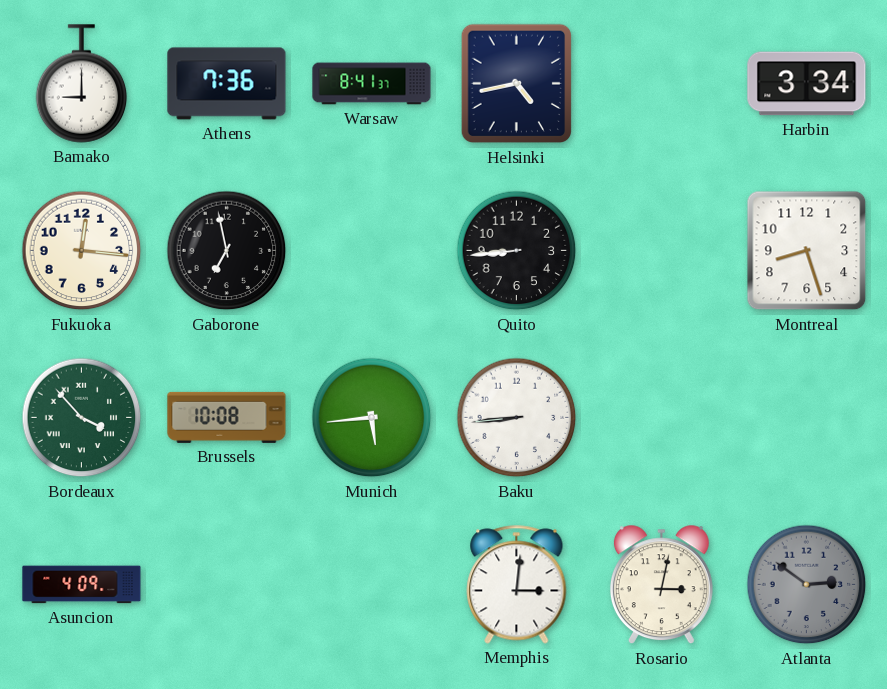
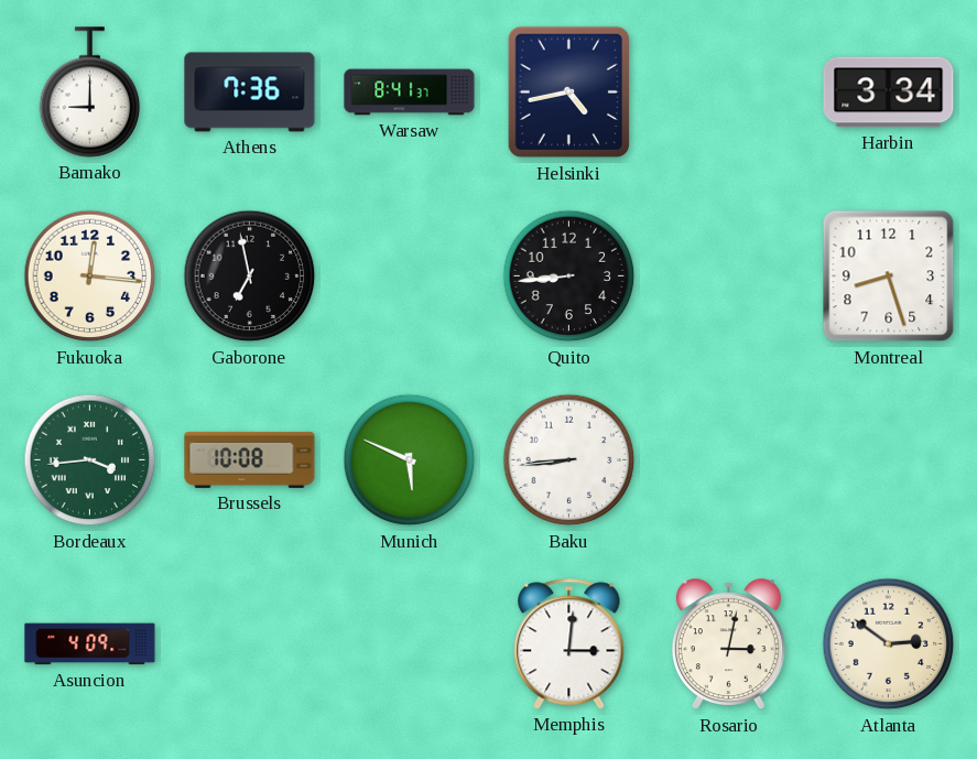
Bordeaux: 3:53 -> 3:44 (90, 460)
Munich: 5:44 -> 5:49 (410, 460)
Atlanta dial: grey -> cream (889, 644)
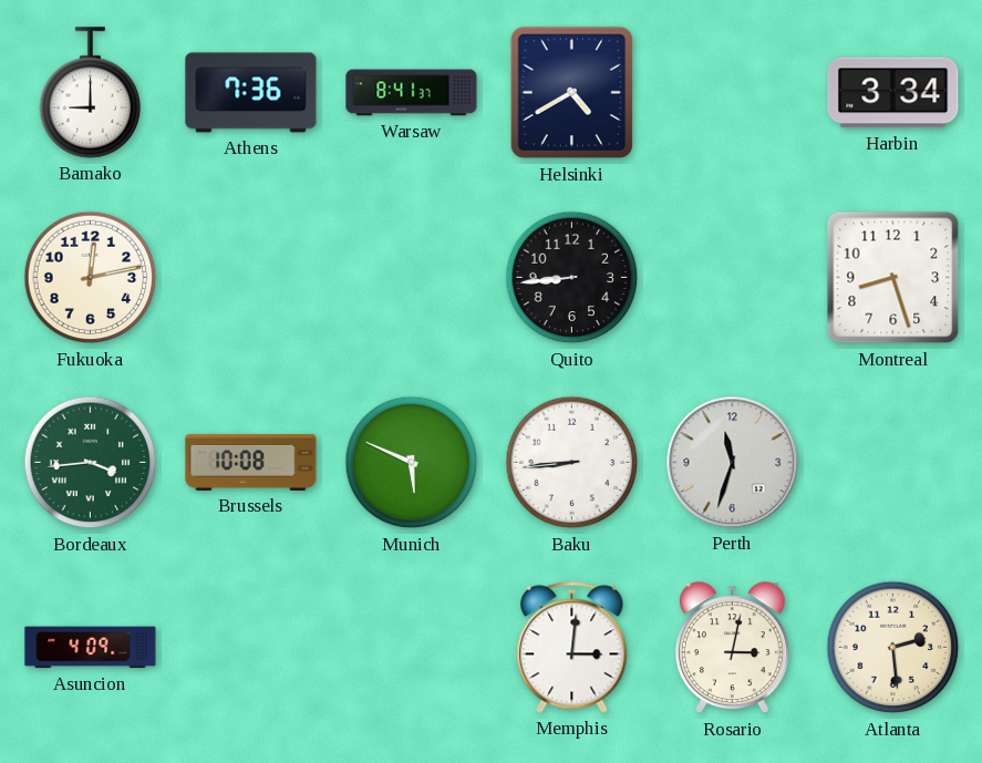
Helsinki: 4:43 -> 4:40 (571, 93)
Fukuoka: 12:16 -> 12:13 (91, 278)
Gaborone: 6:58 -> none (250, 277)
Perth: none -> 11:33 (733, 463)
Atlanta: 2:51 -> 2:29 (893, 648)
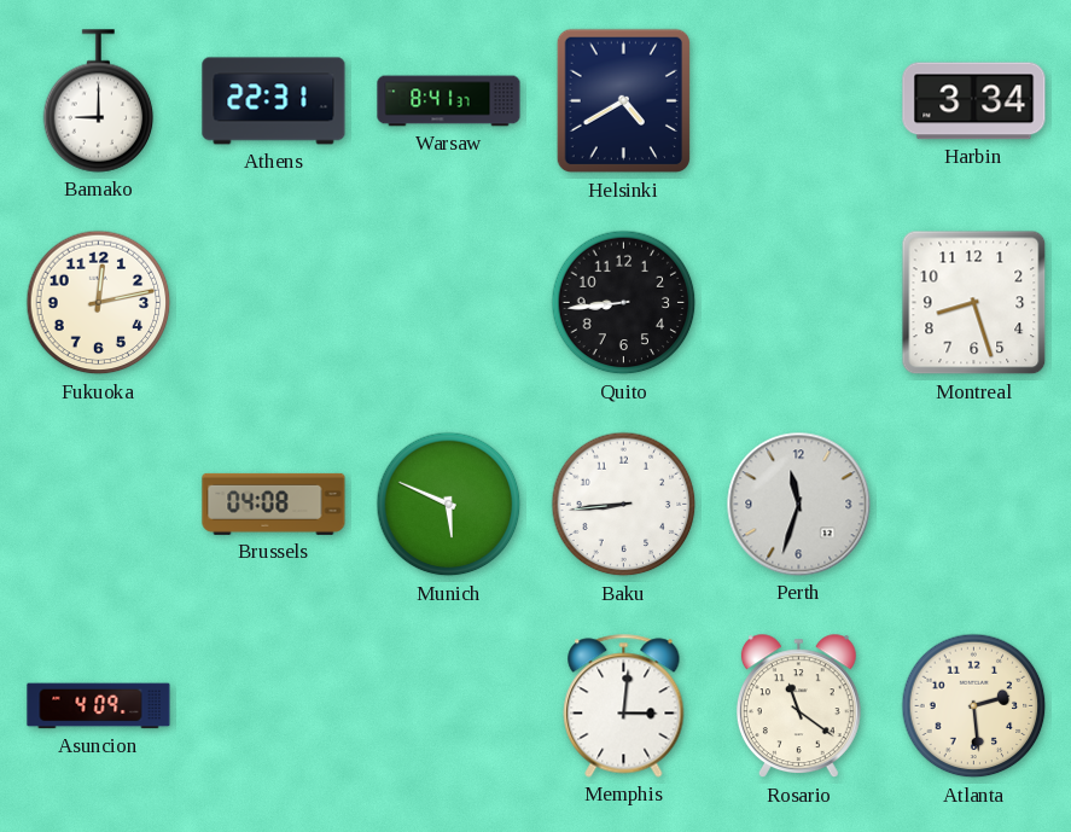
Athens: 7:36 -> 22:31 (274, 101)
Bordeaux: 3:44 -> none (91, 463)
Brussels: 10:08 -> 04:08 (274, 504)
Rosario: 3:02 -> 11:21 (798, 706)
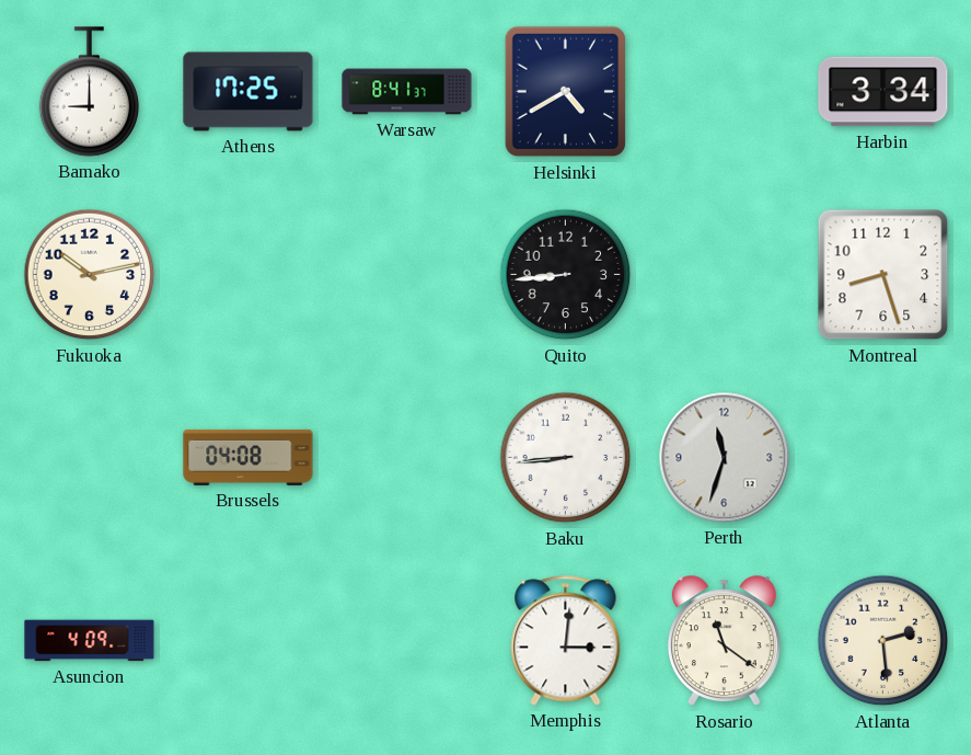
Athens: 22:31 -> 17:25 (248, 92)
Fukuoka: 12:13 -> 10:13 (90, 275)
Munich: 5:49 -> none (449, 505)
